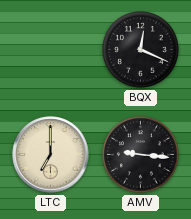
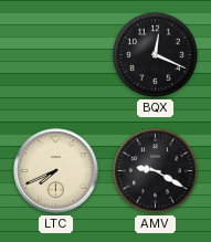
LTC: 7:00 -> 7:41 (56, 171)
AMV: 9:16 -> 9:20 (156, 171)
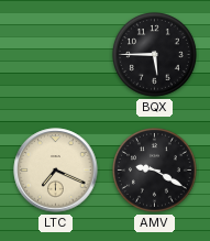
BQX: 12:19 -> 5:45 (155, 55)
LTC: 7:41 -> 7:19 (56, 171)
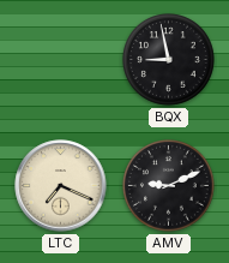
BQX: 5:45 -> 8:58 (169, 60)
AMV: 9:20 -> 9:11 (169, 186)
